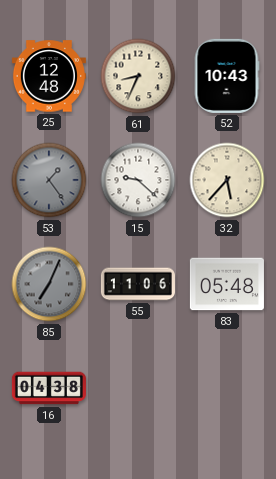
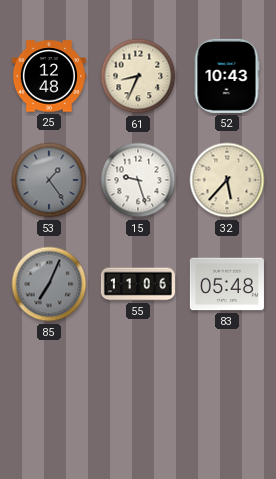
15: 9:22 -> 9:27 (138, 180)
16: 04:38 -> none (49, 388)
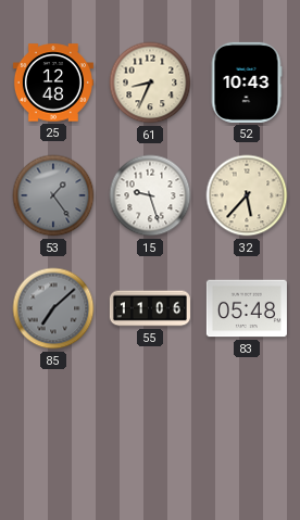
85: 7:04 -> 7:08 (53, 308)
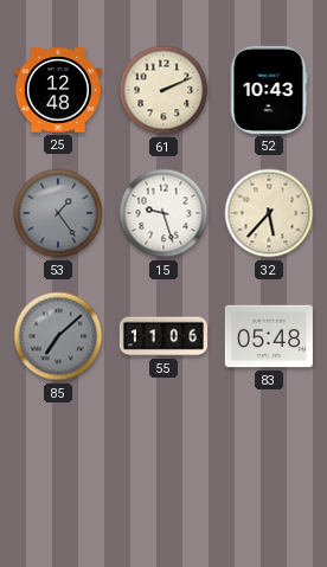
61: 8:34 -> 2:11 (163, 90)
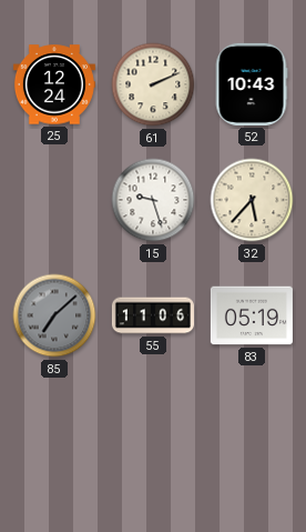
25: 12:48 -> 12:24 (54, 84)
53: 1:24 -> none (58, 213)
83: 05:48 -> 05:19 (252, 315)
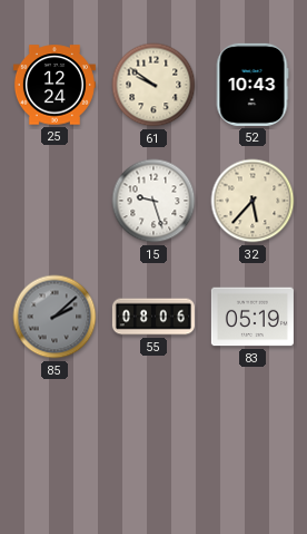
61: 2:11 -> 9:51 (153, 85)
85: 7:08 -> 2:08 (55, 317)
55: 11:06 -> 08:06 (153, 317)
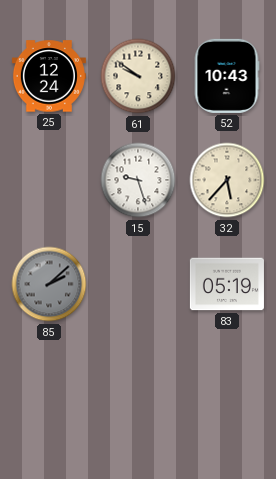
55: 08:06 -> none (153, 317)
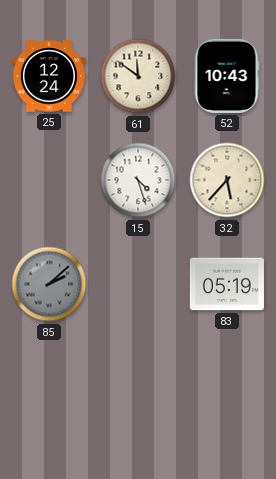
61: 9:51 -> 11:51 (138, 76)
15: 9:27 -> 4:27 (138, 180)
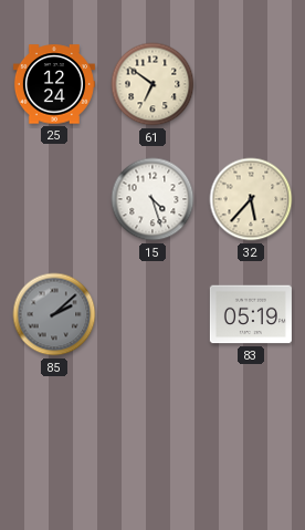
61: 11:51 -> 6:51 (152, 84)
52: 10:43 -> none (227, 76)
